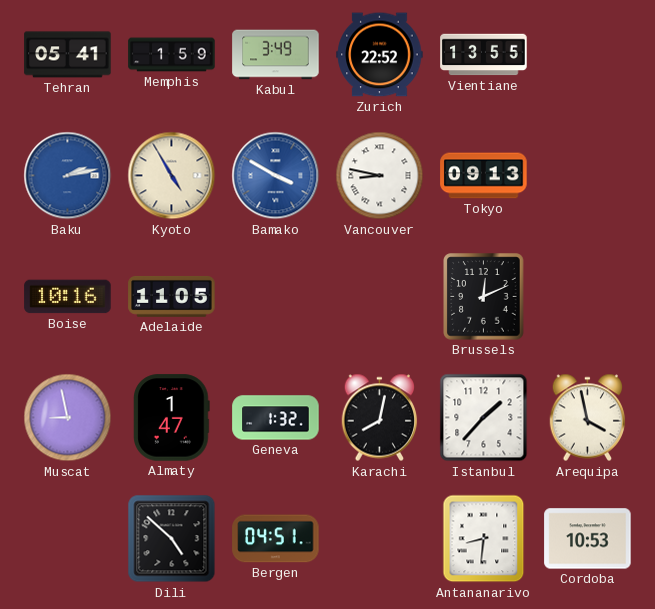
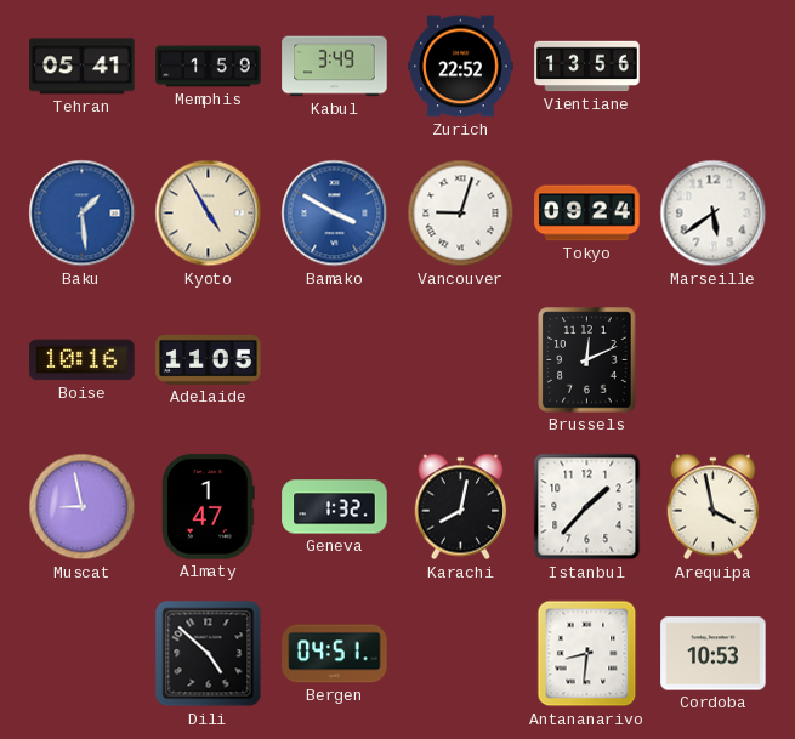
Vientiane: 13:55 -> 13:56 (587, 67)
Baku: 2:13 -> 1:29 (83, 214)
Vancouver: 8:47 -> 9:03 (461, 214)
Tokyo: 09:13 -> 09:24 (587, 214)
Marseille: none -> 5:39 (714, 214)
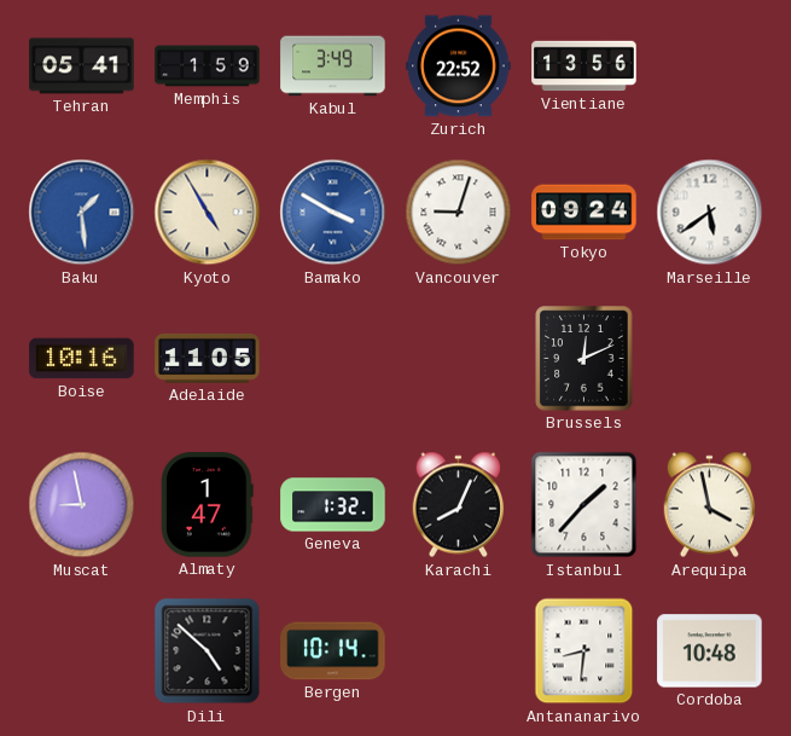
Karachi: 8:02 -> 8:04 (459, 505)
Bergen: 04:51 -> 10:14 (333, 651)
Cordoba: 10:53 -> 10:48 (710, 651)
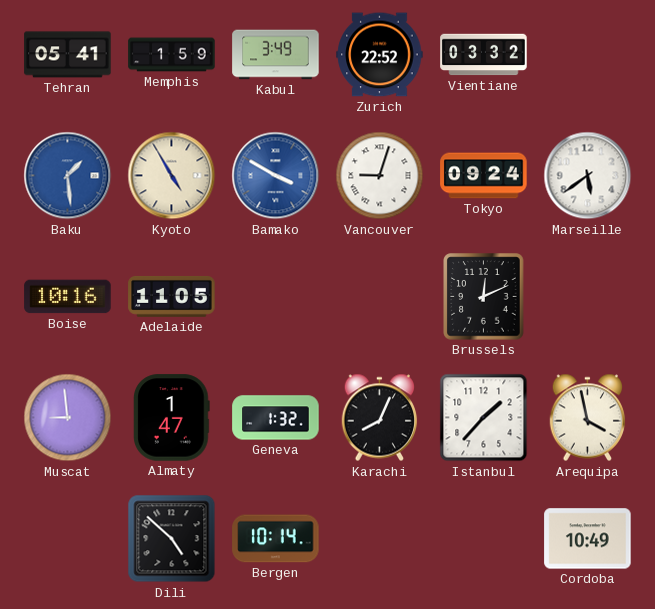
Vientiane: 13:56 -> 03:32 (484, 55)
Muscat: 8:58 -> 8:59 (68, 418)
Antananarivo: 8:31 -> none (584, 651)
Cordoba: 10:48 -> 10:49 (588, 539)
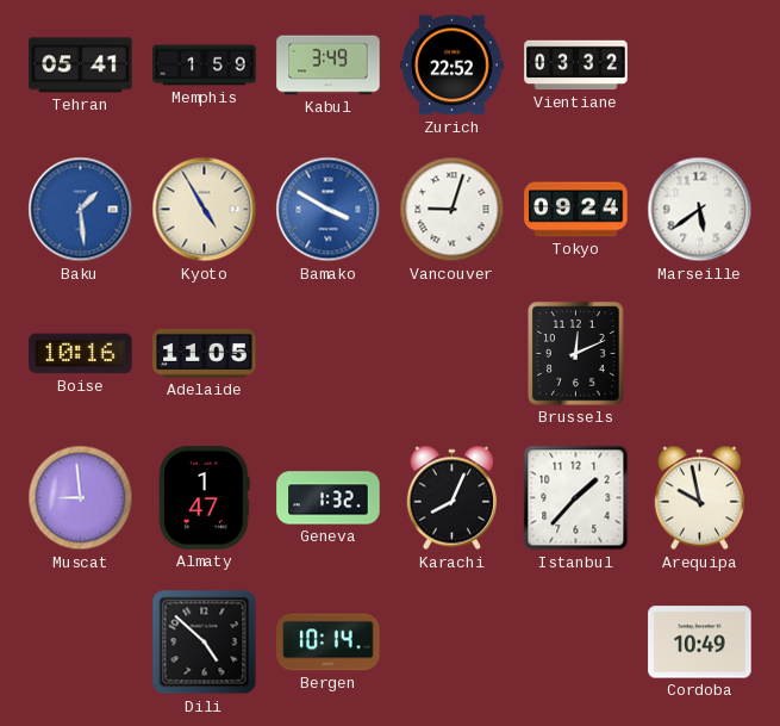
Arequipa: 3:58 -> 9:58 (700, 498)
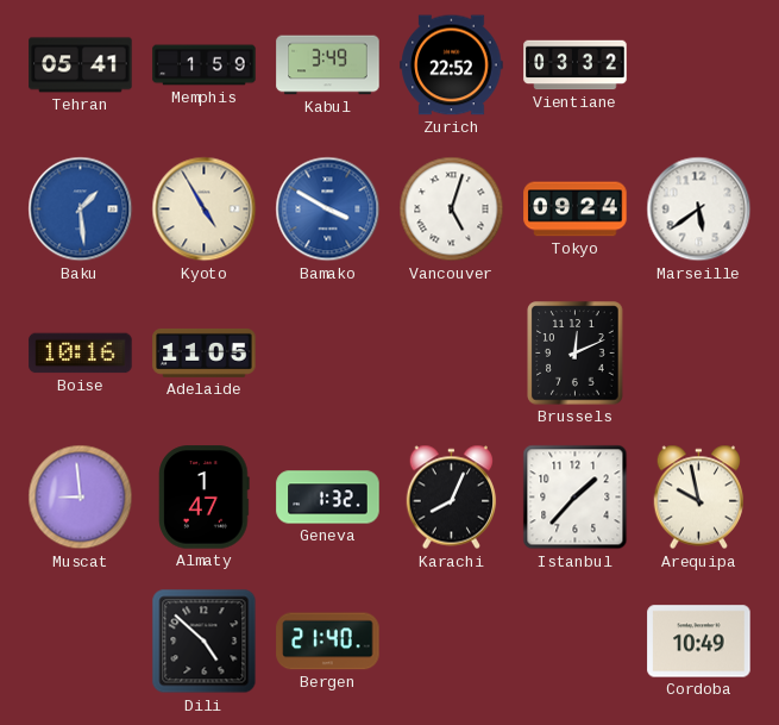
Vancouver: 9:03 -> 5:03 (452, 210)
Bergen: 10:14 -> 21:40 (328, 642)
